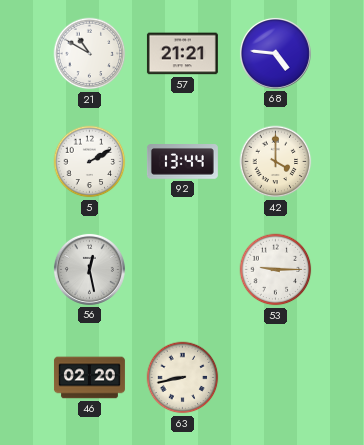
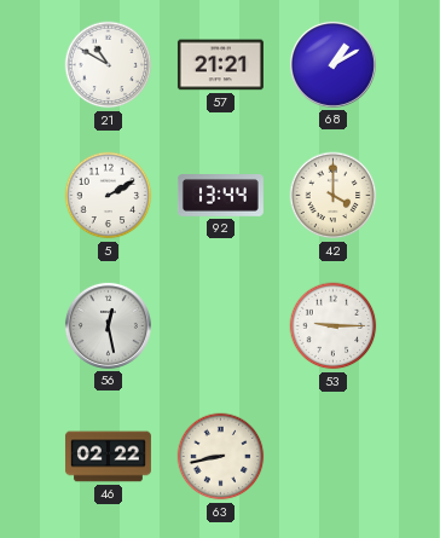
68: 4:46 -> 1:10 (332, 64)
46: 02:20 -> 02:22 (108, 457)
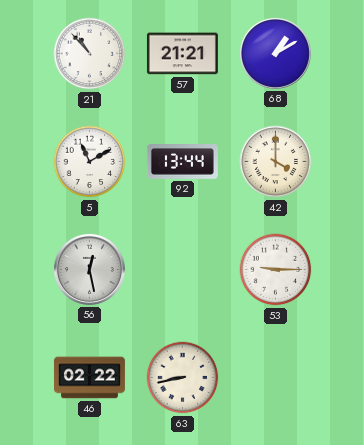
21: 10:50 -> 10:53 (90, 54)
5: 2:10 -> 11:10 (90, 162)
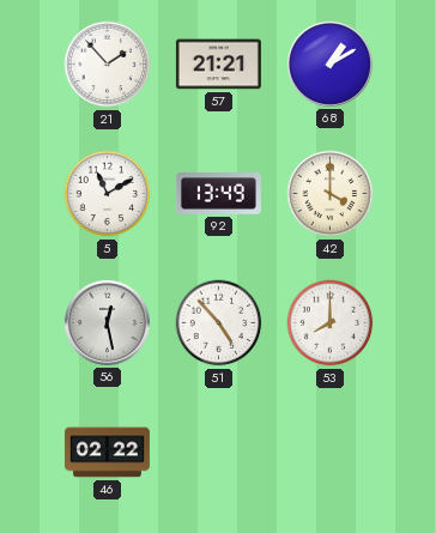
21: 10:53 -> 1:53 (108, 65)
92: 13:44 -> 13:49 (218, 194)
51: none -> 4:53 (219, 323)
53: 9:15 -> 8:00 (331, 323)
63: 8:43 -> none (183, 378)
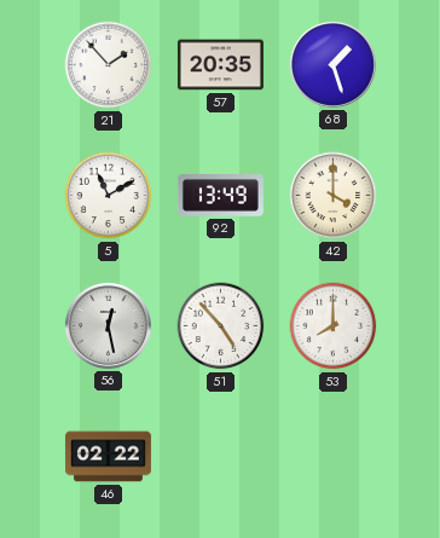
57: 21:21 -> 20:35 (220, 65)
68: 1:10 -> 1:27 (332, 64)
